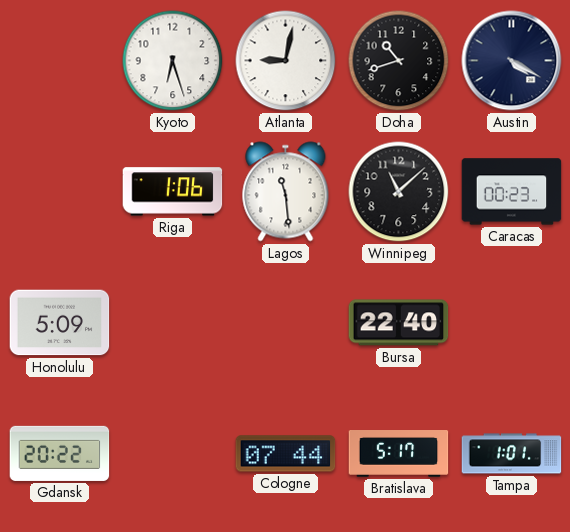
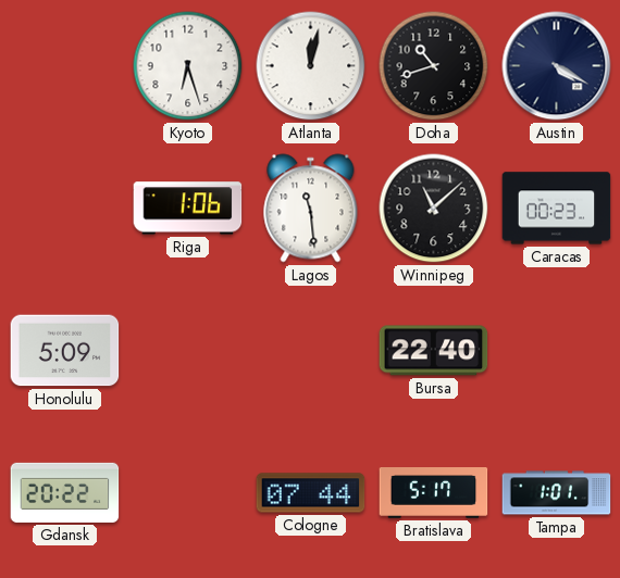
Atlanta: 9:02 -> 12:02 (311, 66)
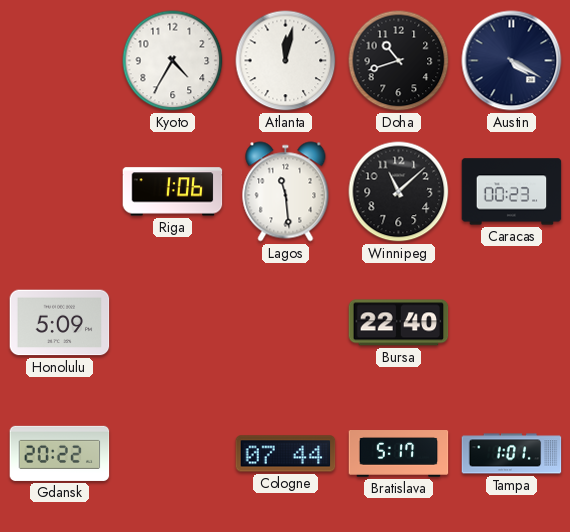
Kyoto: 6:27 -> 4:35 (173, 61)
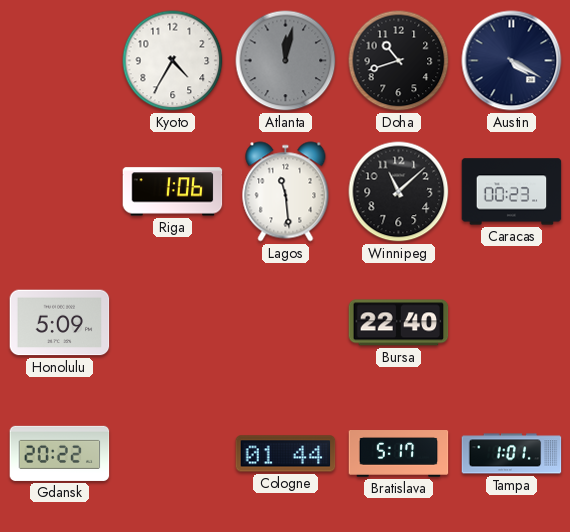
Atlanta dial: white -> grey (286, 61)
Cologne: 07:44 -> 01:44 (286, 454)
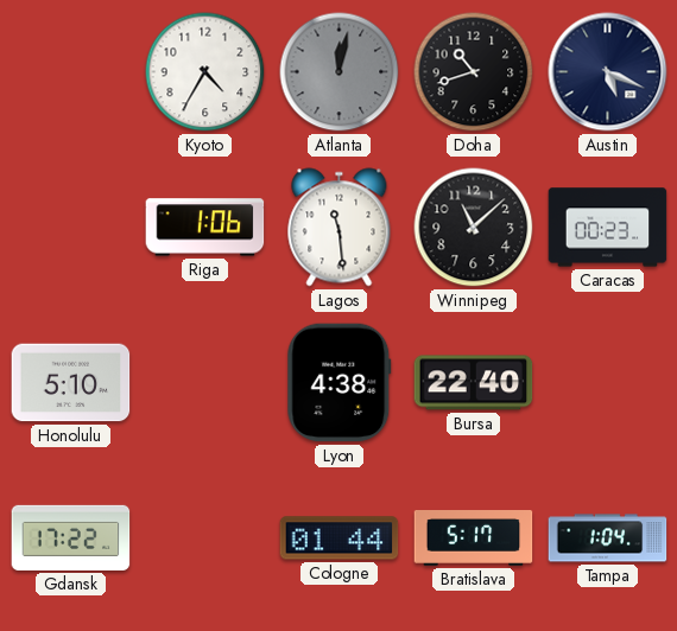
Austin: 4:20 -> 5:19 (608, 72)
Honolulu: 5:09 -> 5:10 (71, 383)
Lyon: none -> 4:38 (340, 383)
Gdansk: 20:22 -> 17:22 (71, 537)
Tampa: 1:01 -> 1:04 (608, 538)
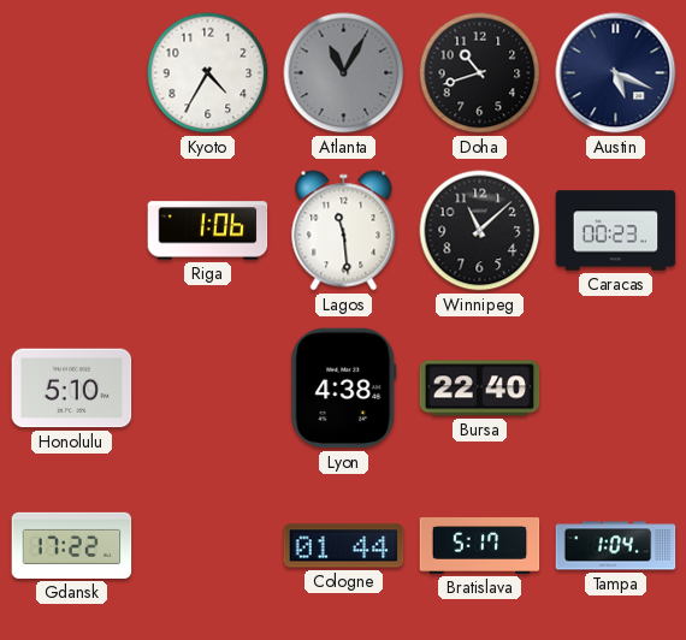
Atlanta: 12:02 -> 11:05 (344, 73)
